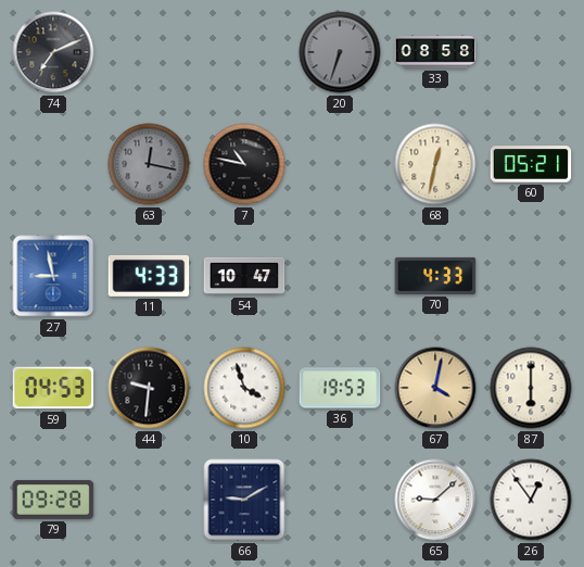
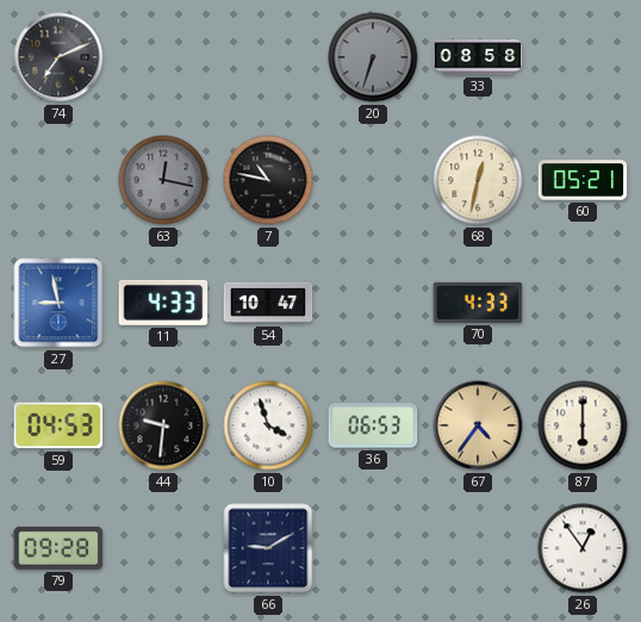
36: 19:53 -> 06:53 (373, 425)
67: 4:02 -> 4:36 (478, 425)
65: 9:08 -> none (435, 500)
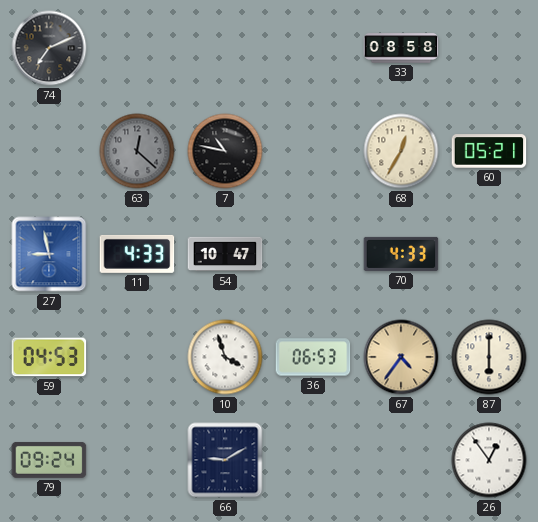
20: 6:33 -> none (373, 57)
63: 12:17 -> 12:22 (137, 151)
68: 12:32 -> 12:35 (401, 151)
44: 9:31 -> none (163, 425)
79: 09:28 -> 09:24 (49, 460)
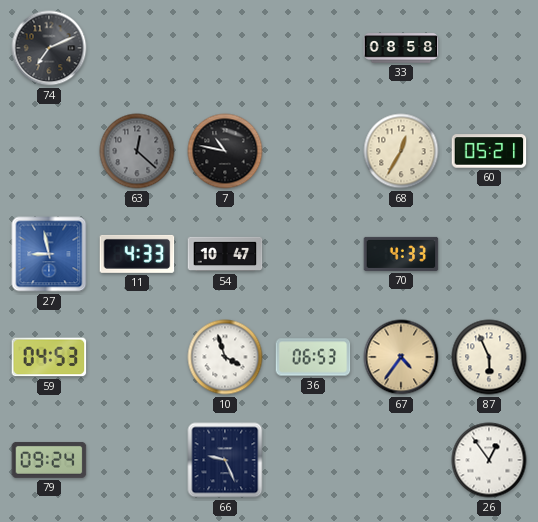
87: 6:00 -> 5:56 (489, 357)
66: 9:10 -> 9:26 (225, 460)
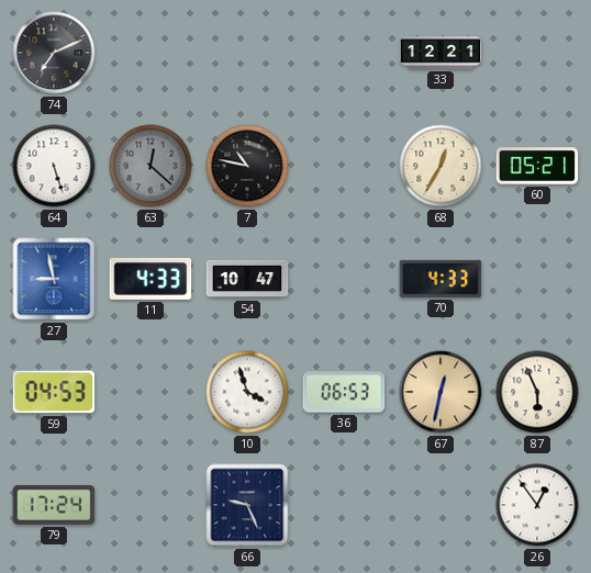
33: 08:58 -> 12:21 (441, 53)
64: none -> 5:27 (54, 166)
67: 4:36 -> 12:32 (441, 392)
79: 09:24 -> 17:24 (54, 505)
